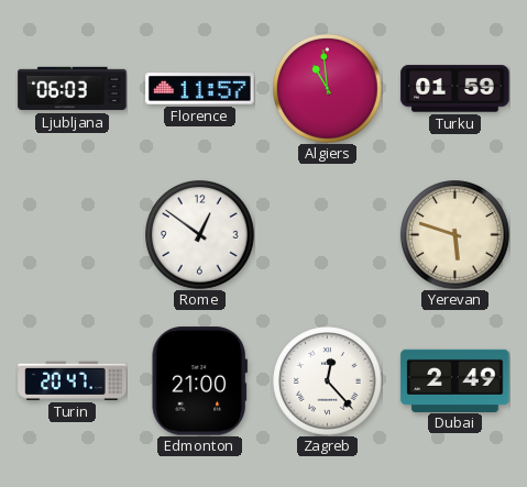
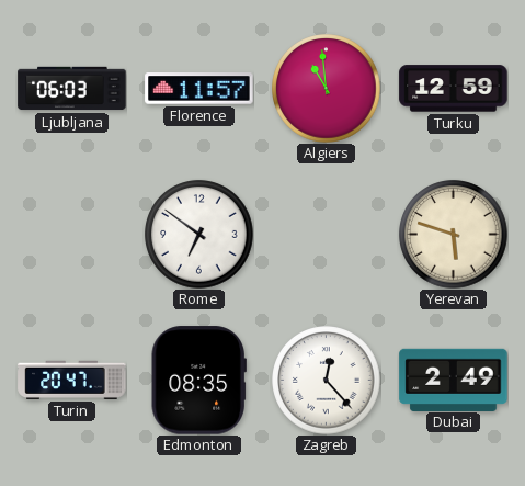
Turku: 01:59 -> 12:59 (454, 89)
Rome: 12:51 -> 6:51 (199, 235)
Edmonton: 21:00 -> 08:35 (198, 381)
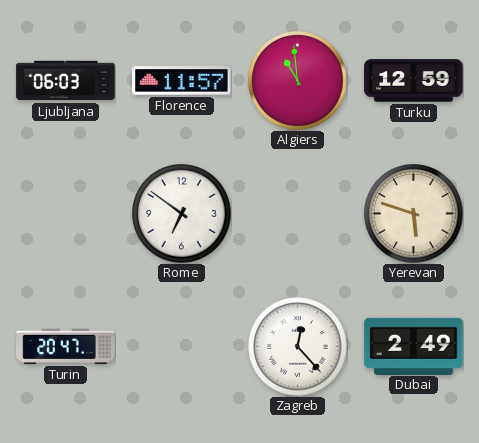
Edmonton: 08:35 -> none (198, 381)
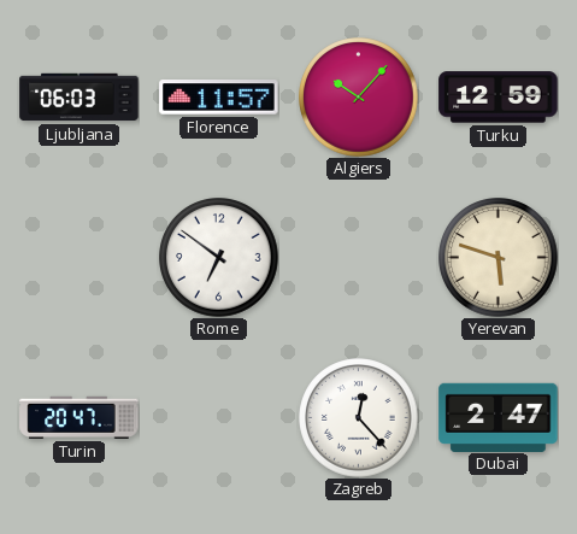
Algiers: 10:59 -> 10:07 (359, 98)
Dubai: 2:49 -> 2:47 (499, 417)
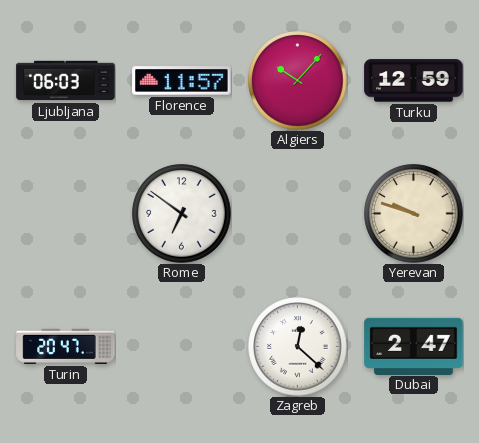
Yerevan: 5:48 -> 9:48 (414, 214)
Zagreb: 12:23 -> 12:22 (298, 347)
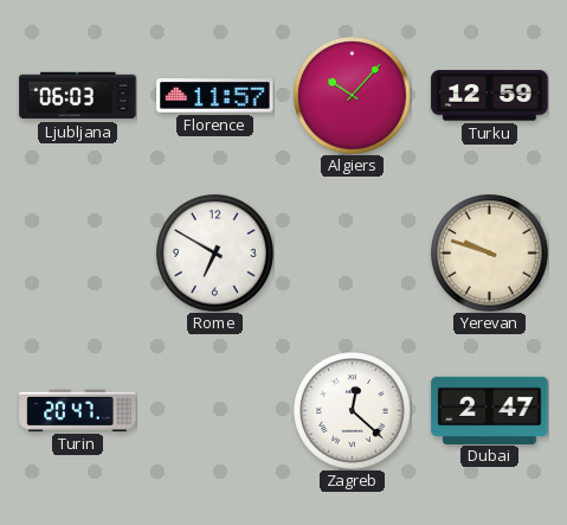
Rome: 6:51 -> 6:50 (215, 254)
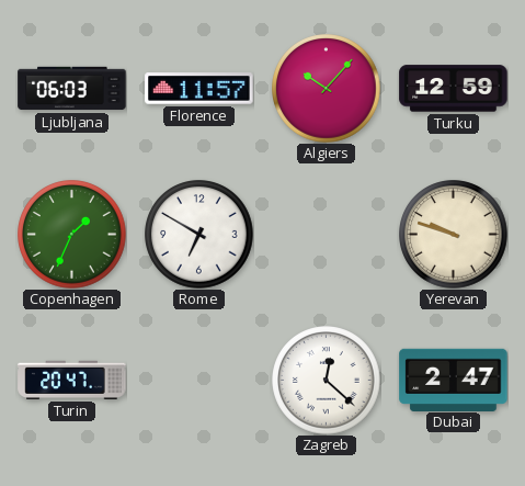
Copenhagen: none -> 1:34 (72, 235)
